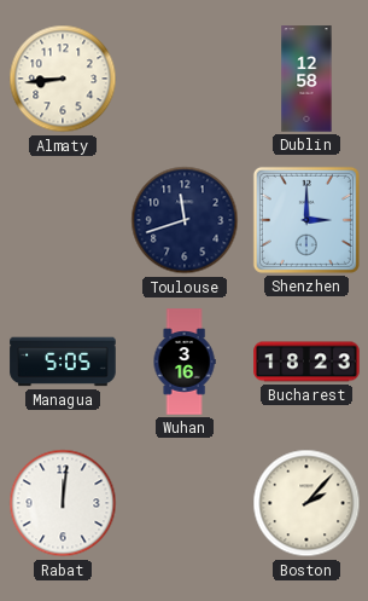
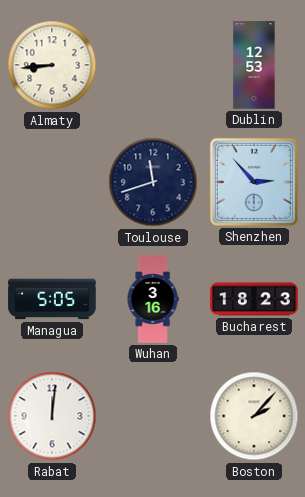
Dublin: 12:58 -> 12:53 (254, 65)
Shenzhen: 3:00 -> 2:53 (254, 182)
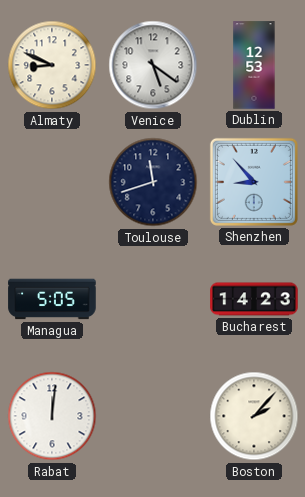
Almaty: 8:44 -> 8:49 (52, 65)
Venice: none -> 5:21 (153, 65)
Shenzhen: 2:53 -> 8:53 (254, 182)
Wuhan: 3:16 -> none (153, 299)
Bucharest: 18:23 -> 14:23 (254, 299)
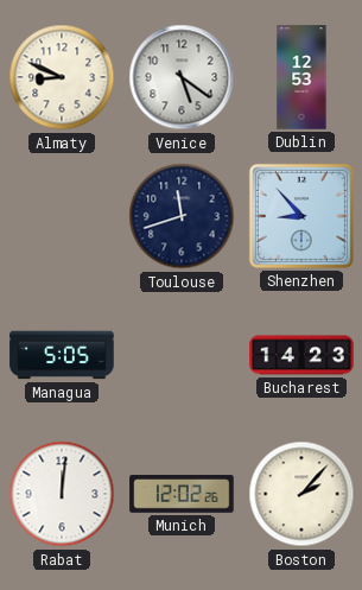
Munich: none -> 12:02 (182, 494)
